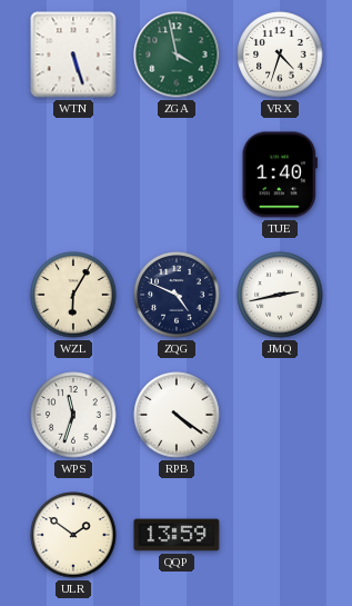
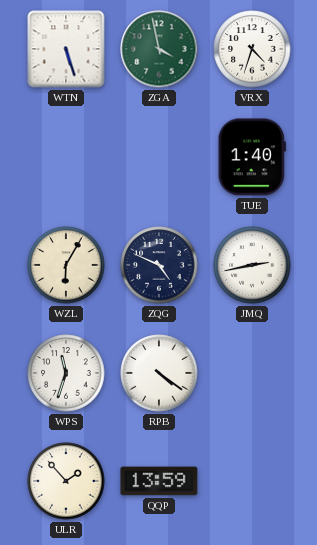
ULR: 1:51 -> 1:53 (66, 481)
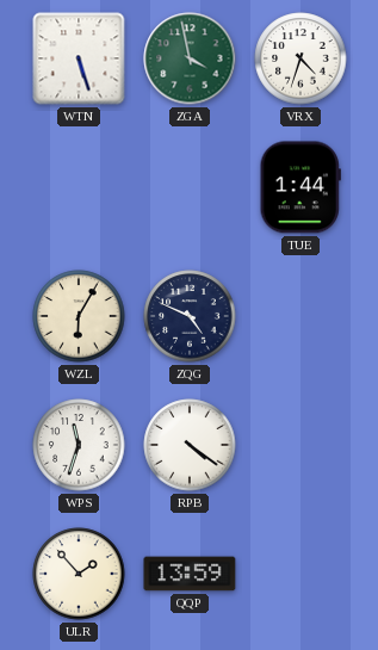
TUE: 1:40 -> 1:44 (300, 187)
JMQ: 2:43 -> none (252, 265)
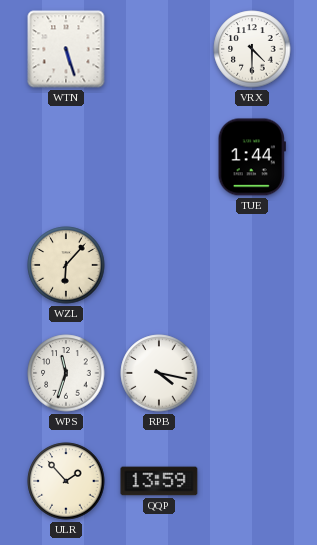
ZGA: 3:58 -> none (190, 58)
VRX: 4:33 -> 4:30 (252, 49)
WZL: 6:05 -> 6:07 (66, 265)
ZQG: 4:49 -> none (190, 316)
RPB: 4:21 -> 4:17 (159, 373)
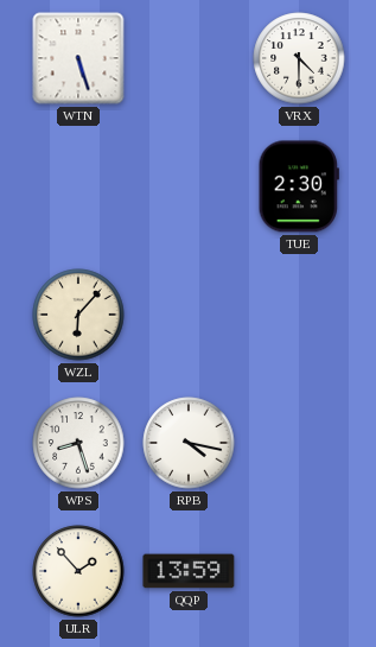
TUE: 1:44 -> 2:30 (299, 186)
WPS: 11:33 -> 8:27 (78, 443)
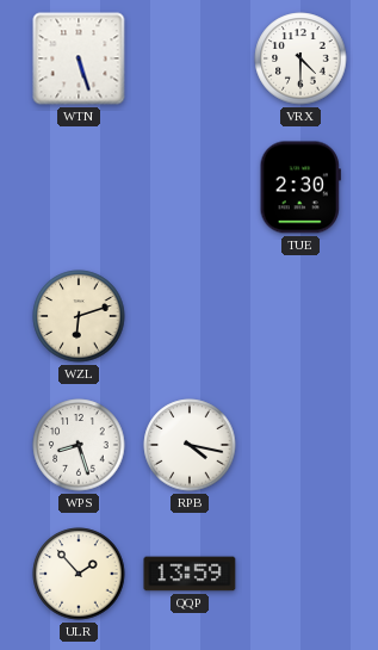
WZL: 6:07 -> 6:12 (79, 316)
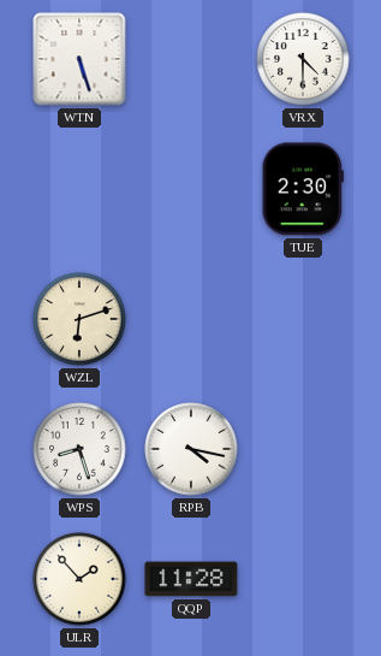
QQP: 13:59 -> 11:28 (191, 579)
